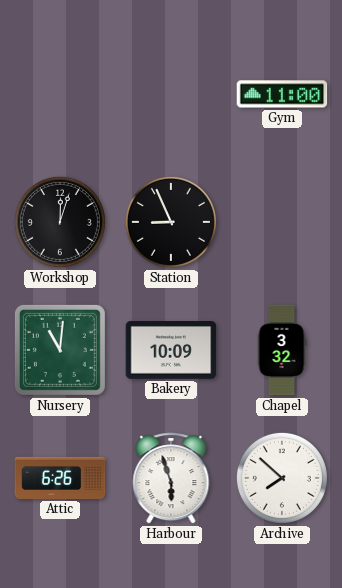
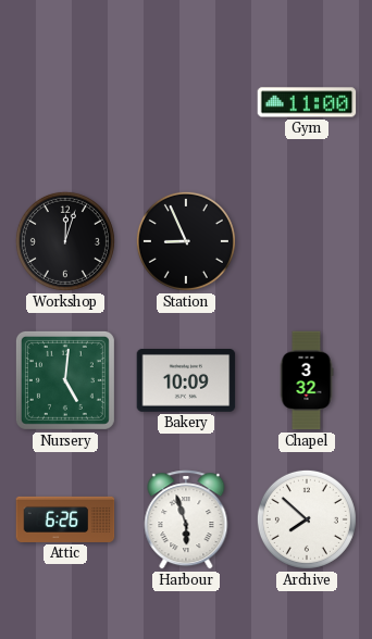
Nursery: 11:01 -> 5:01 (65, 380)
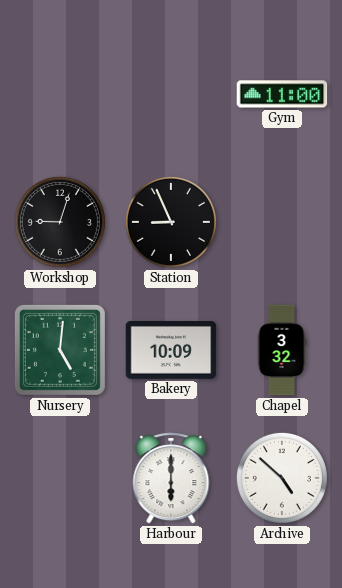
Workshop: 12:03 -> 9:03 (60, 222)
Attic: 6:26 -> none (65, 519)
Harbour: 5:57 -> 6:00 (171, 478)
Archive: 7:52 -> 4:52 (282, 478)
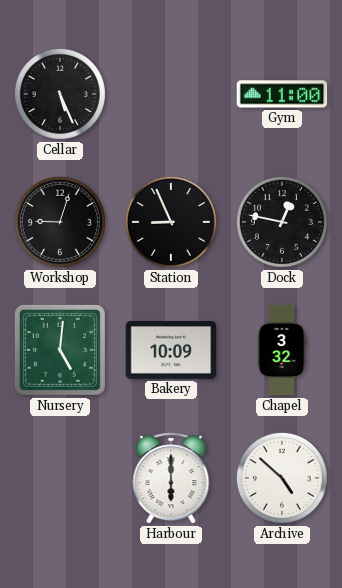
Cellar: none -> 5:26 (60, 94)
Dock: none -> 12:47 (282, 222)
